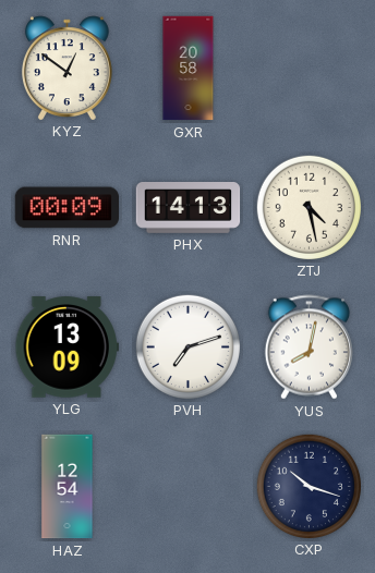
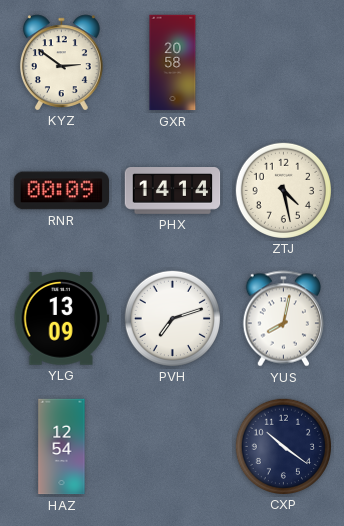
KYZ: 12:51 -> 2:51 (61, 62)
PHX: 14:13 -> 14:14 (173, 191)
CXP: 10:18 -> 10:21 (283, 446)
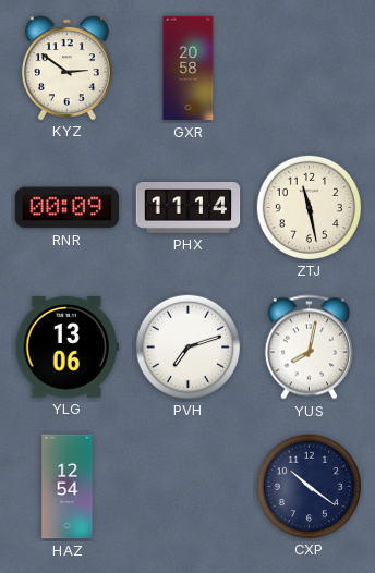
PHX: 14:14 -> 11:14 (189, 208)
ZTJ: 4:28 -> 11:28 (309, 207)
YLG: 13:09 -> 13:06 (68, 348)
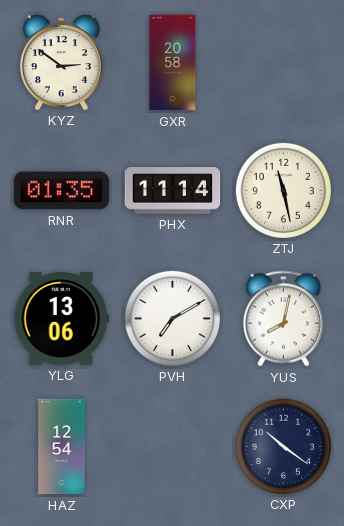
RNR: 00:09 -> 01:35 (61, 191)
PVH: 7:12 -> 7:10 (172, 318)
